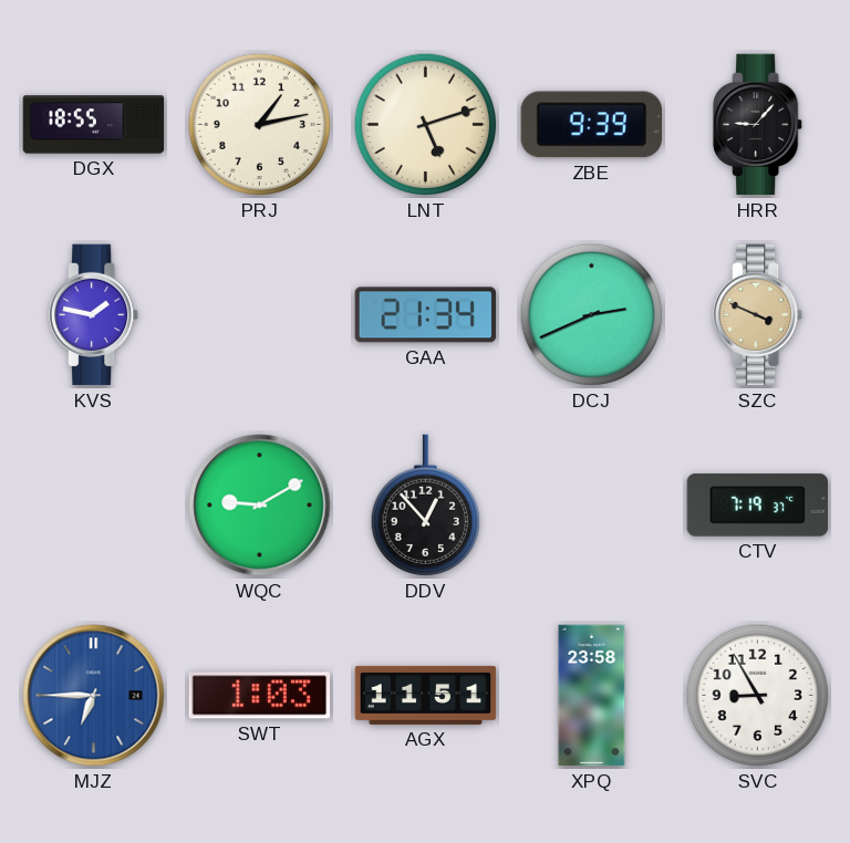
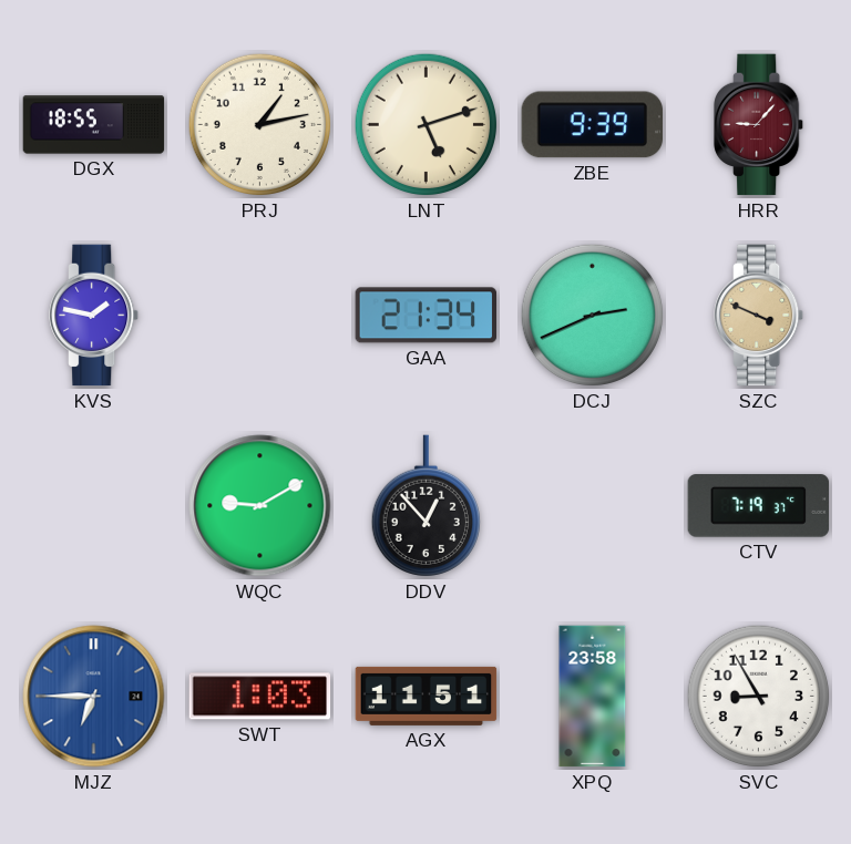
HRR dial: black -> burgundy (759, 125)
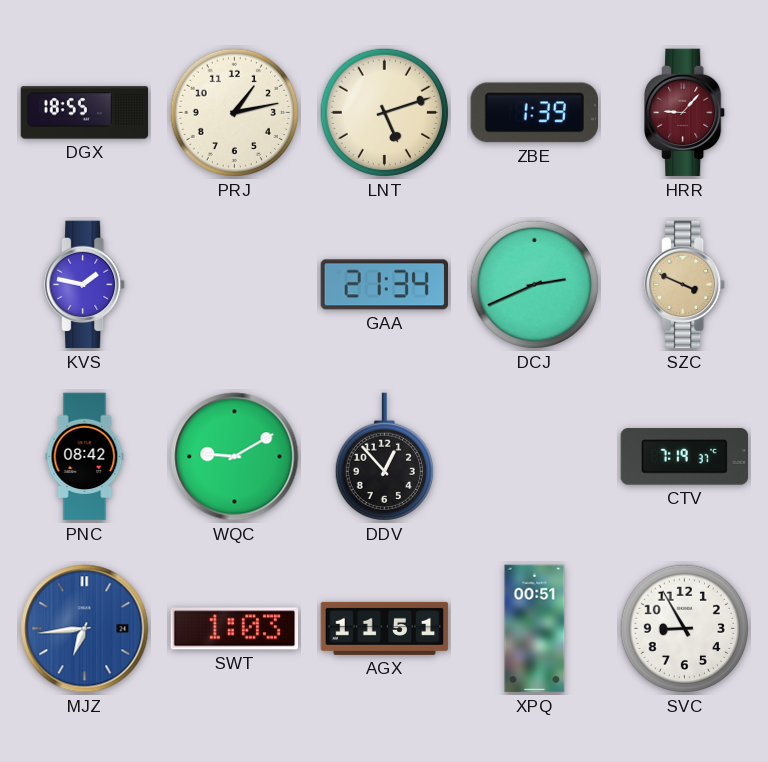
ZBE: 9:39 -> 1:39 (534, 113)
PNC: none -> 08:42 (85, 457)
MJZ: 6:45 -> 6:44 (85, 629)
XPQ: 23:58 -> 00:51 (535, 629)
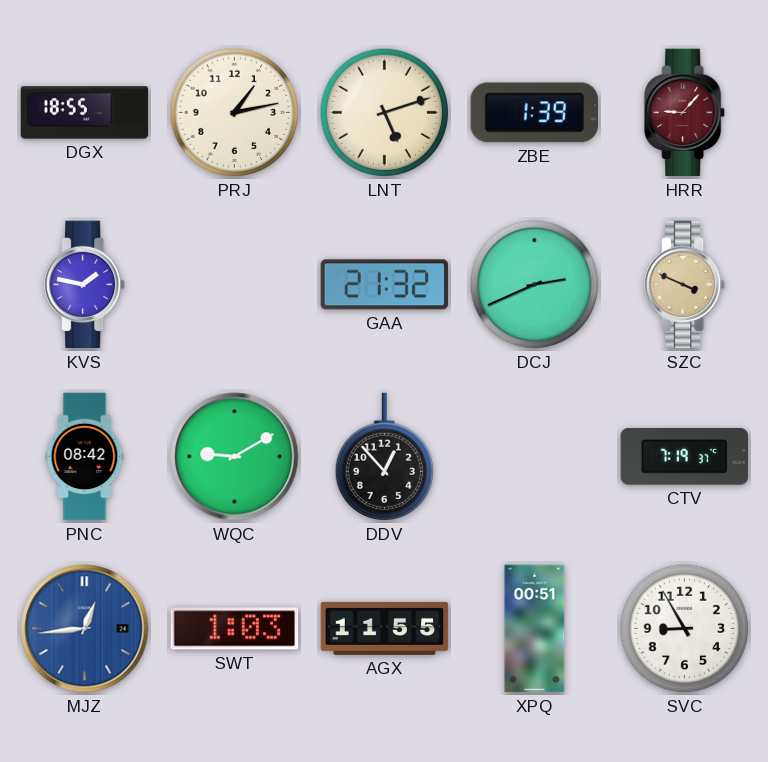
GAA: 21:34 -> 21:32 (385, 285)
MJZ: 6:44 -> 12:44 (85, 629)
AGX: 11:51 -> 11:55 (385, 628)
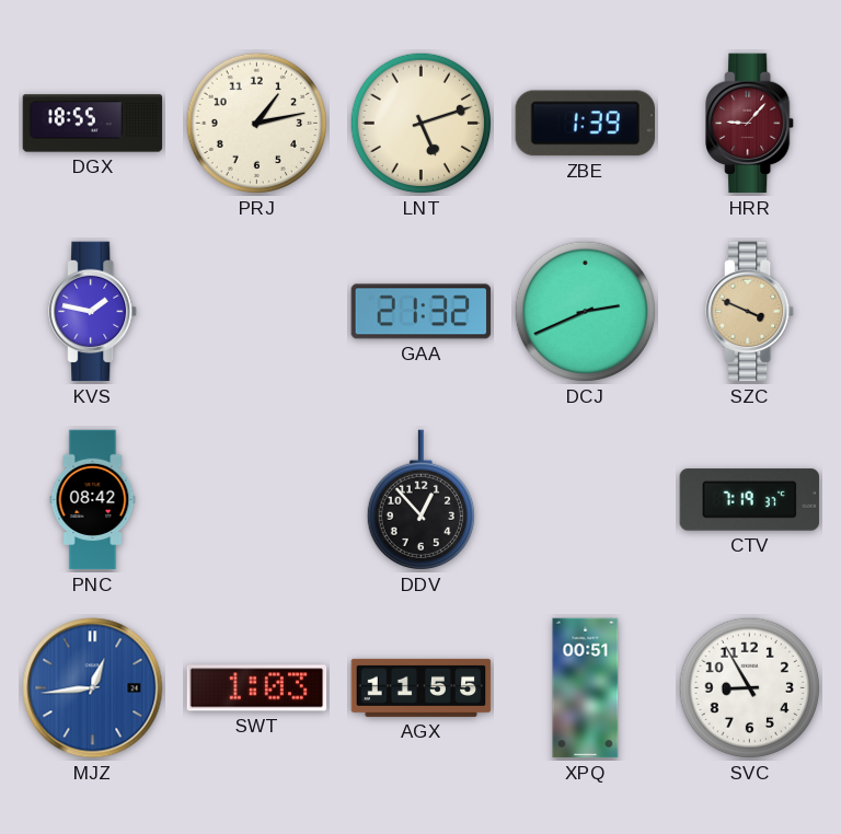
WQC: 9:10 -> none (235, 457)
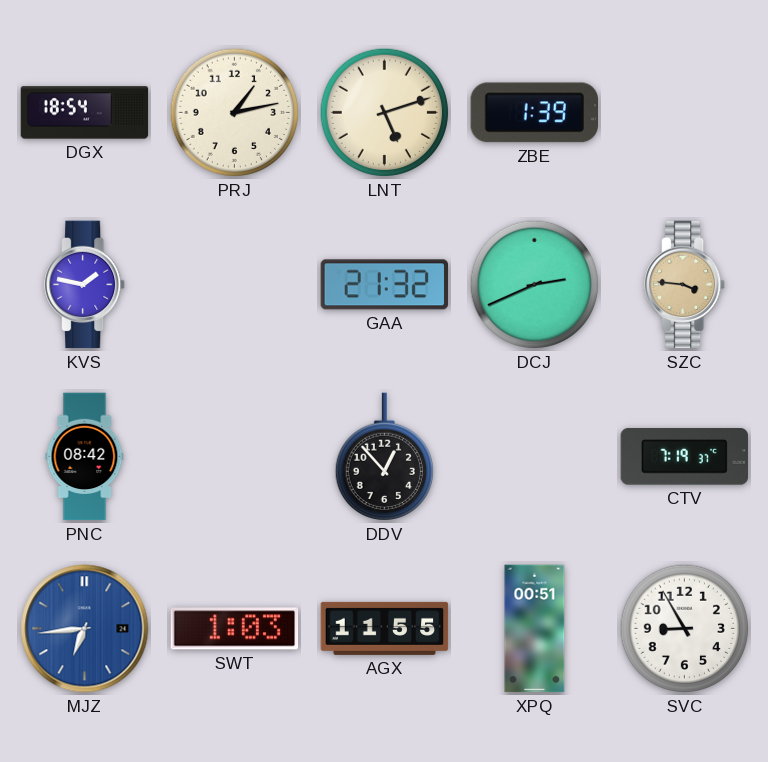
DGX: 18:55 -> 18:54 (85, 113)
HRR: 9:07 -> none (750, 124)
SZC: 3:49 -> 3:46 (685, 285)
MJZ: 12:44 -> 6:44 (85, 629)
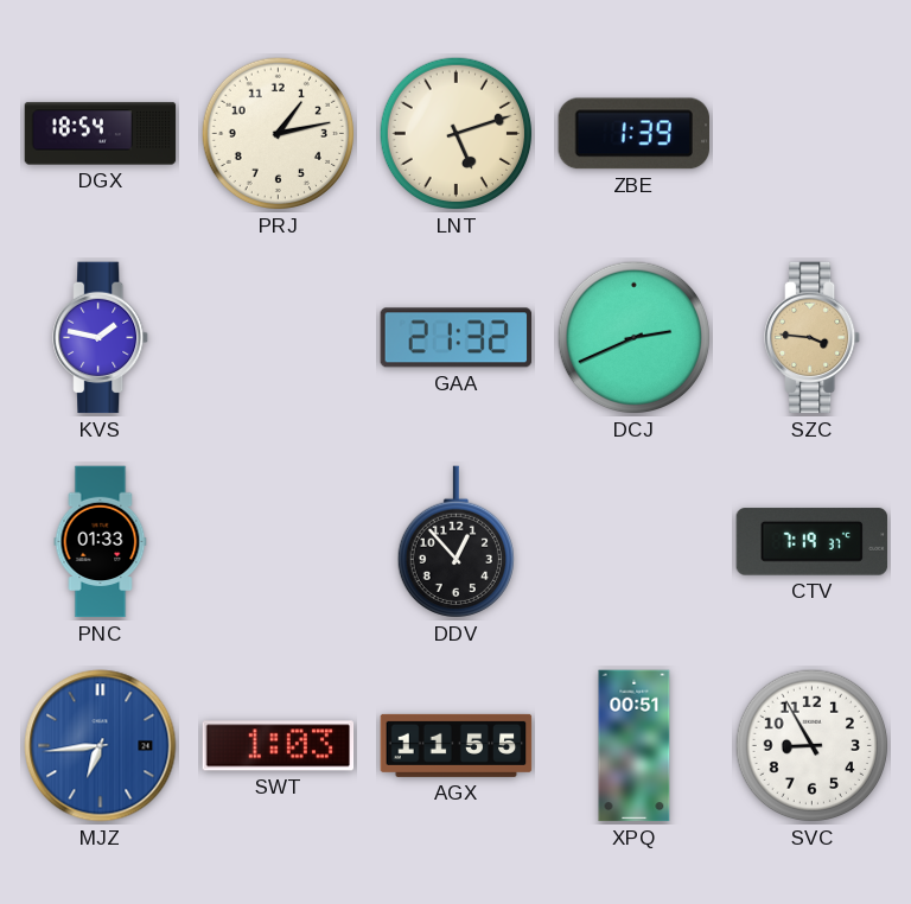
PNC: 08:42 -> 01:33 (101, 542)
